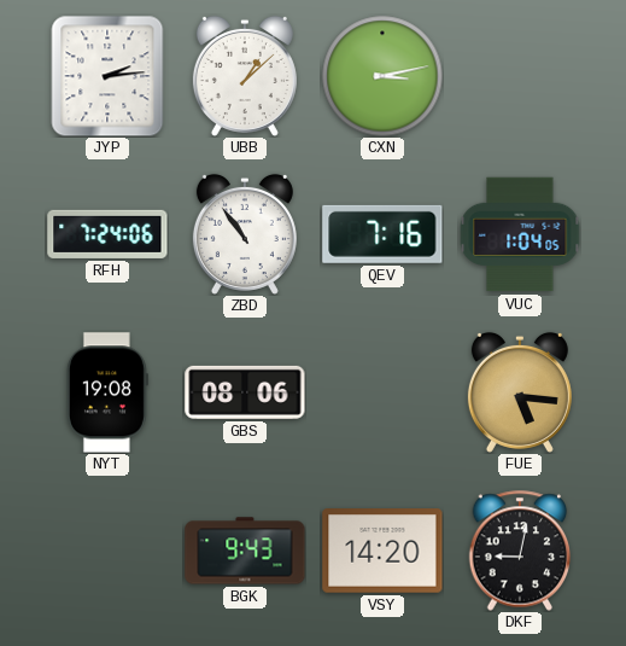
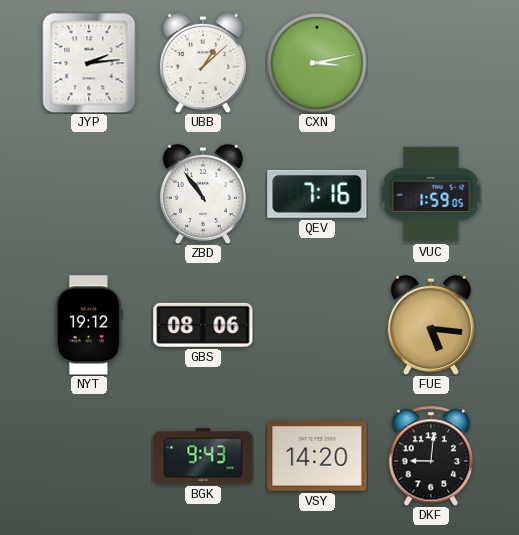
RFH: 7:24 -> none (107, 234)
VUC: 1:04 -> 1:59 (431, 194)
NYT: 19:08 -> 19:12 (89, 325)
DKF: 9:02 -> 9:01 (431, 456)
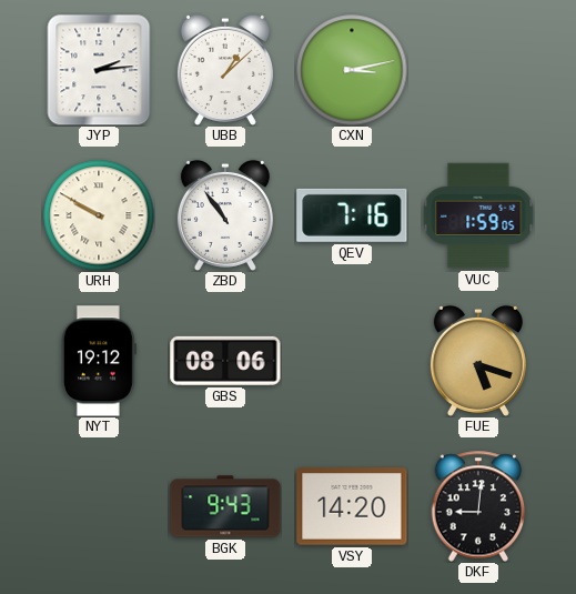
URH: none -> 9:50 (99, 215)
FUE: 5:16 -> 5:18 (478, 361)
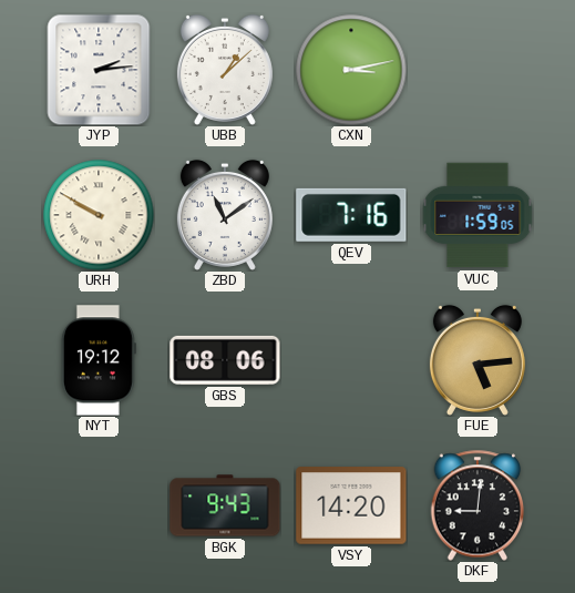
ZBD: 10:54 -> 11:09 (225, 215)
FUE: 5:18 -> 5:14 (478, 360)
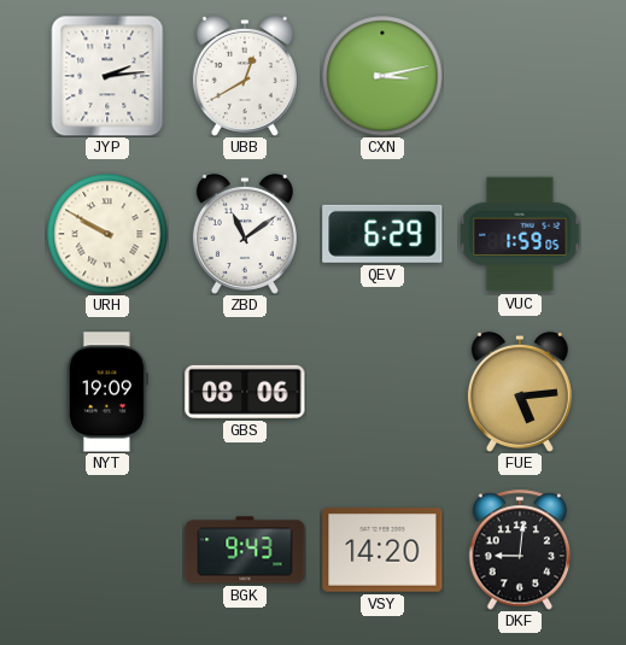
UBB: 1:08 -> 12:40 (245, 76)
QEV: 7:16 -> 6:29 (382, 234)
NYT: 19:12 -> 19:09 (107, 392)
